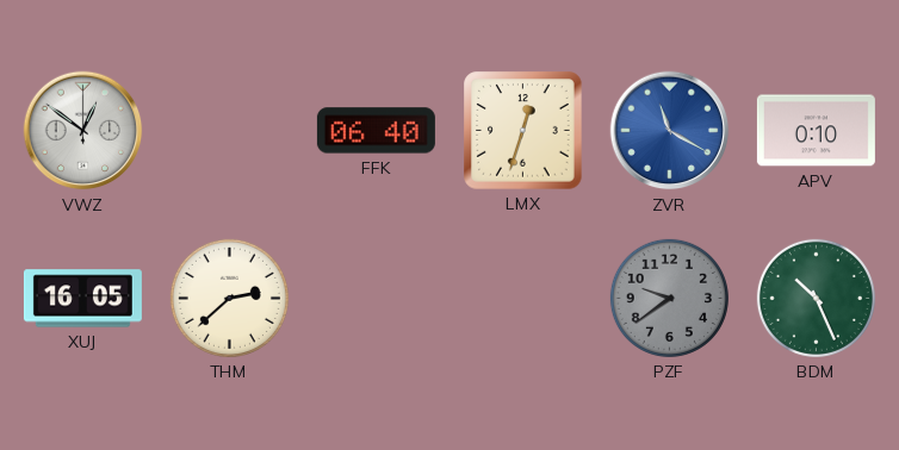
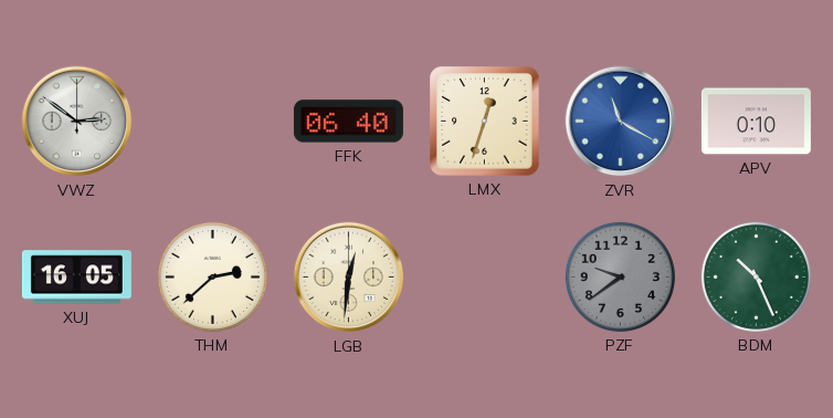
VWZ: 12:51 -> 2:51 (77, 122)
LGB: none -> 12:31 (349, 278)
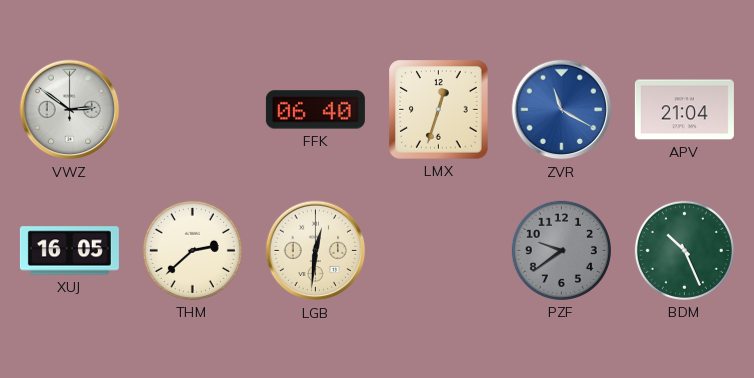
APV: 0:10 -> 21:04 (684, 110)
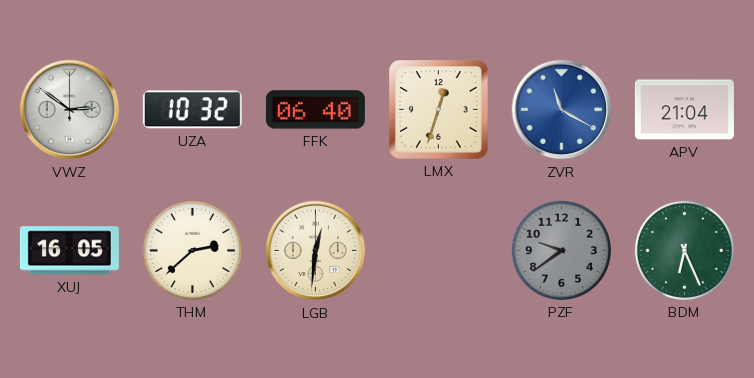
UZA: none -> 10:32 (192, 110)
BDM: 10:26 -> 6:26 (684, 250)
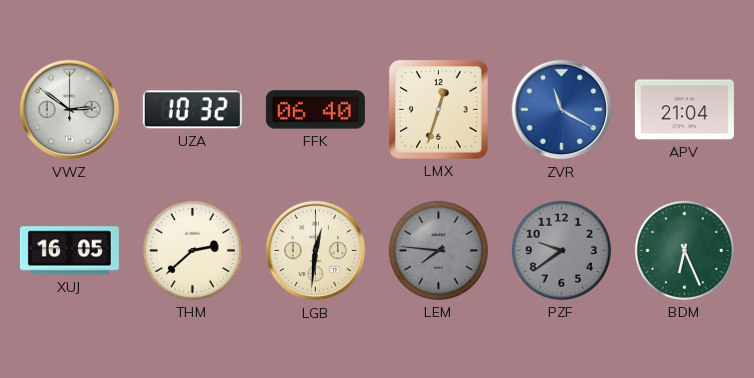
LEM: none -> 7:46 (438, 250)
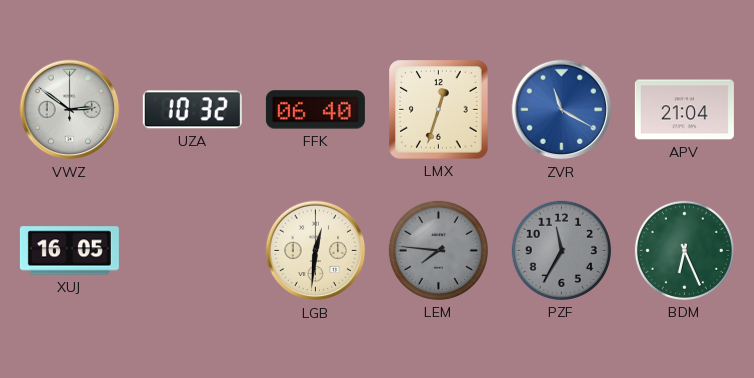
THM: 2:38 -> none (192, 250)
PZF: 9:39 -> 11:35 (561, 250)
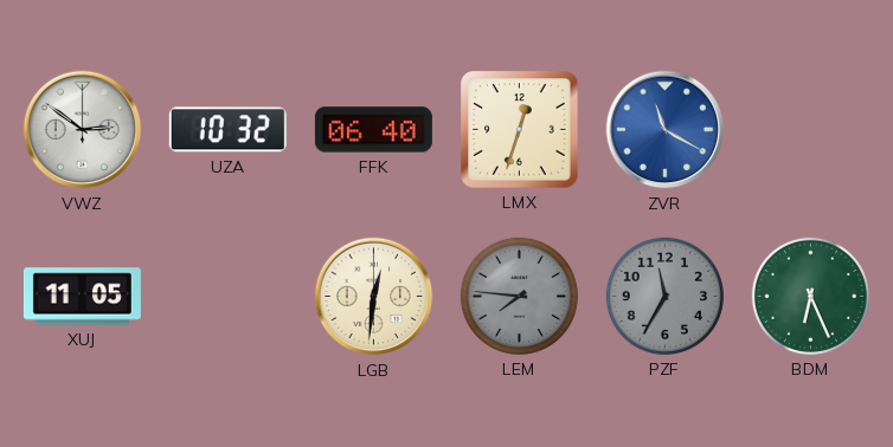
APV: 21:04 -> none (684, 110)
XUJ: 16:05 -> 11:05 (82, 297)
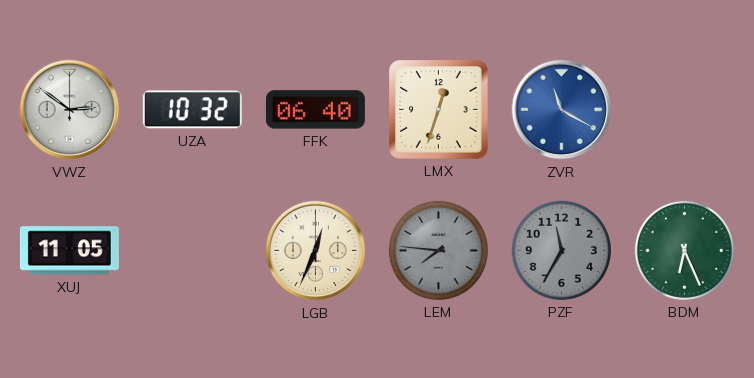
LGB: 12:31 -> 12:34 (316, 251)
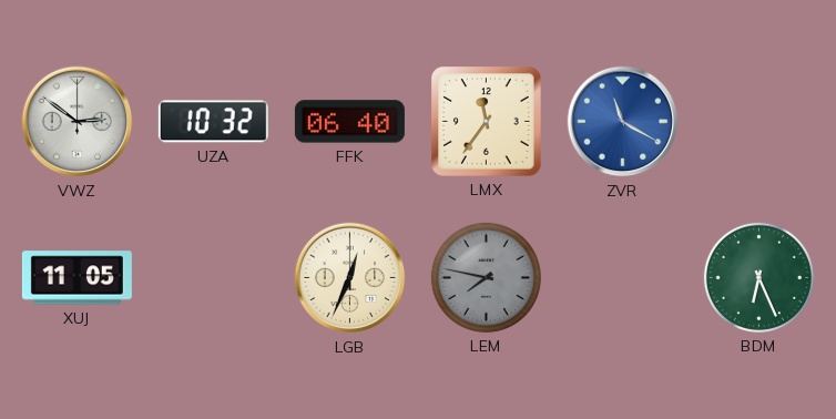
LMX: 12:33 -> 11:36 (487, 122)
LEM: 7:46 -> 7:47 (486, 277)
PZF: 11:35 -> none (561, 250)
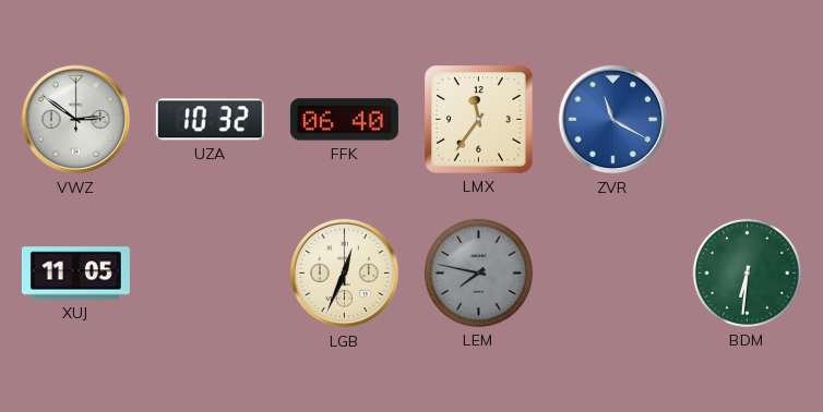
BDM: 6:26 -> 6:31 (747, 272)
